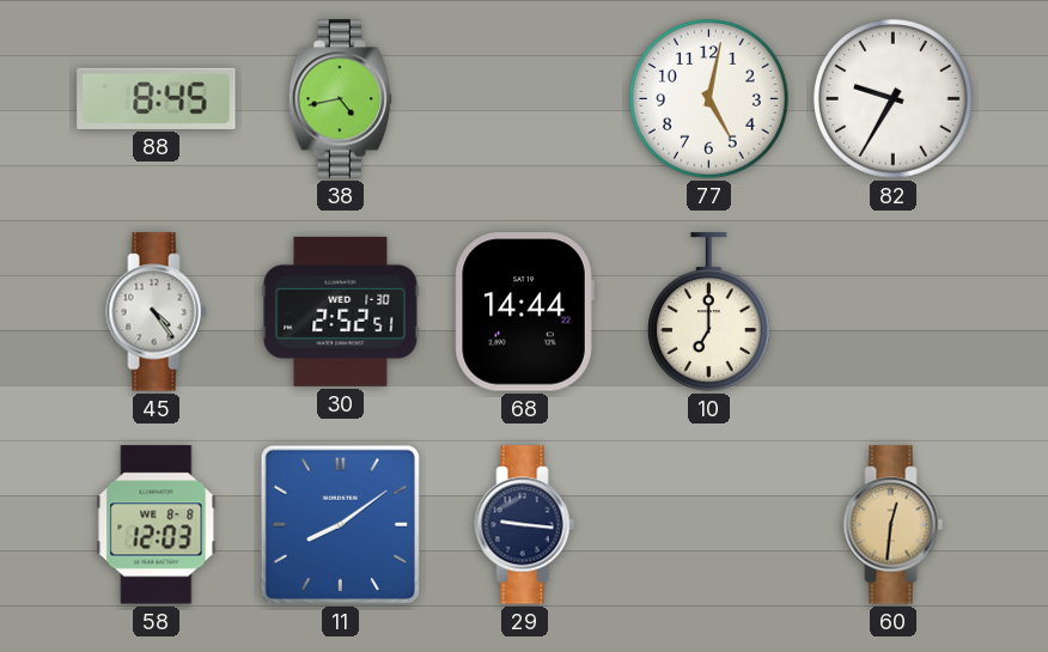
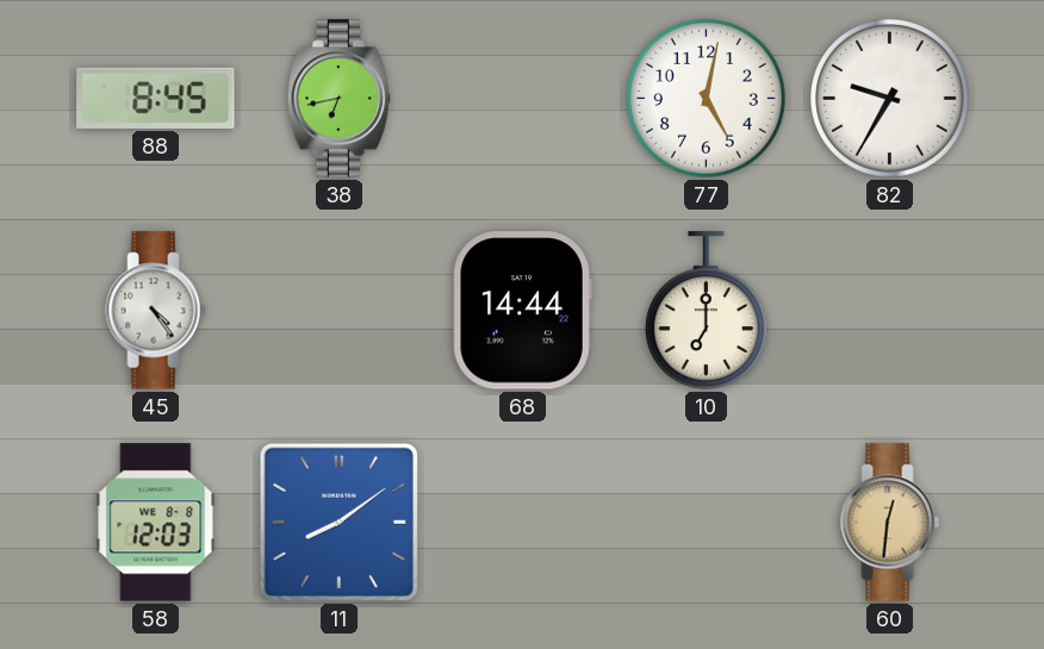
38: 4:43 -> 6:43 (338, 99)
30: 2:52 -> none (341, 311)
29: 9:16 -> none (525, 525)
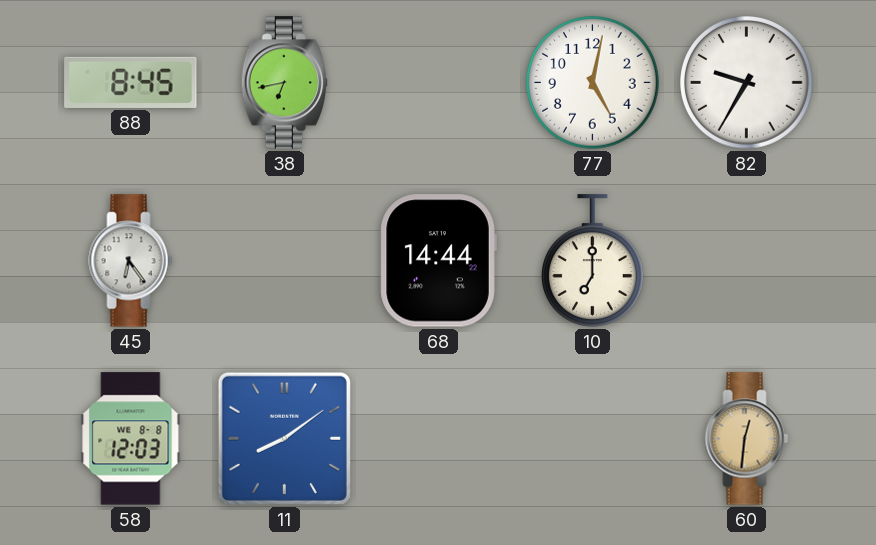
45: 4:24 -> 6:24 (131, 261)
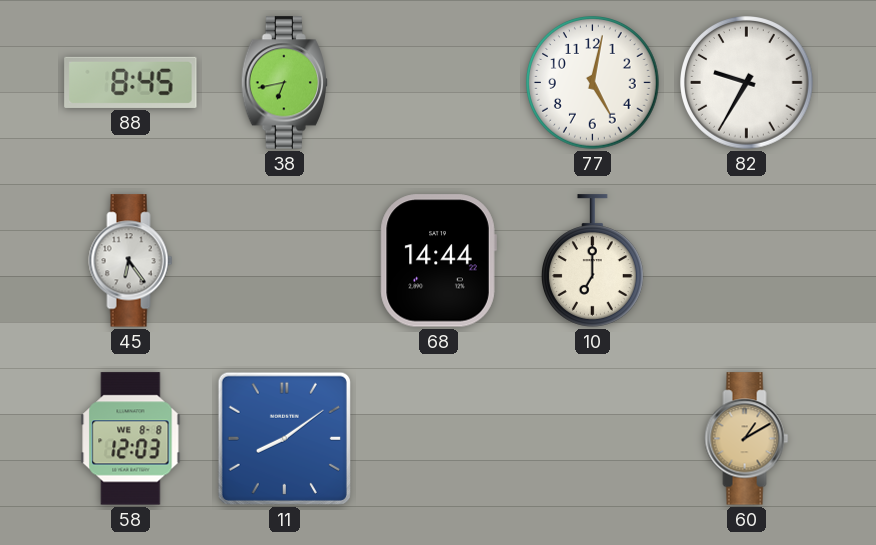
60: 12:31 -> 1:10 (747, 439)
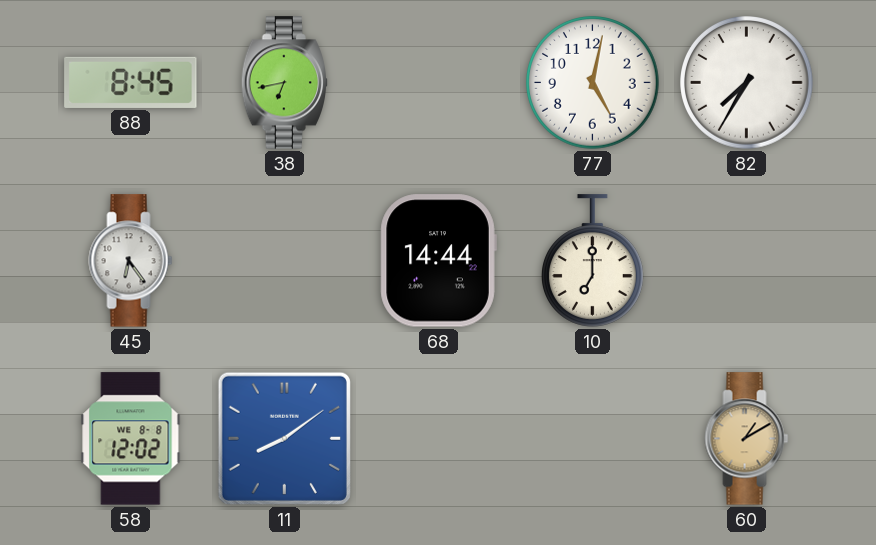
82: 9:35 -> 7:35 (747, 83)
58: 12:03 -> 12:02 (131, 439)
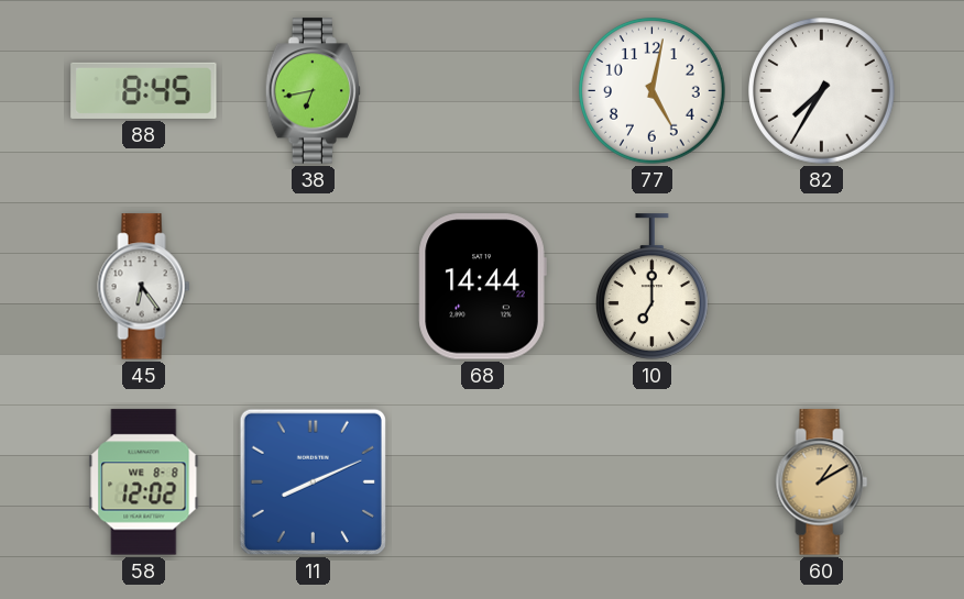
11: 8:09 -> 8:11 (313, 481)
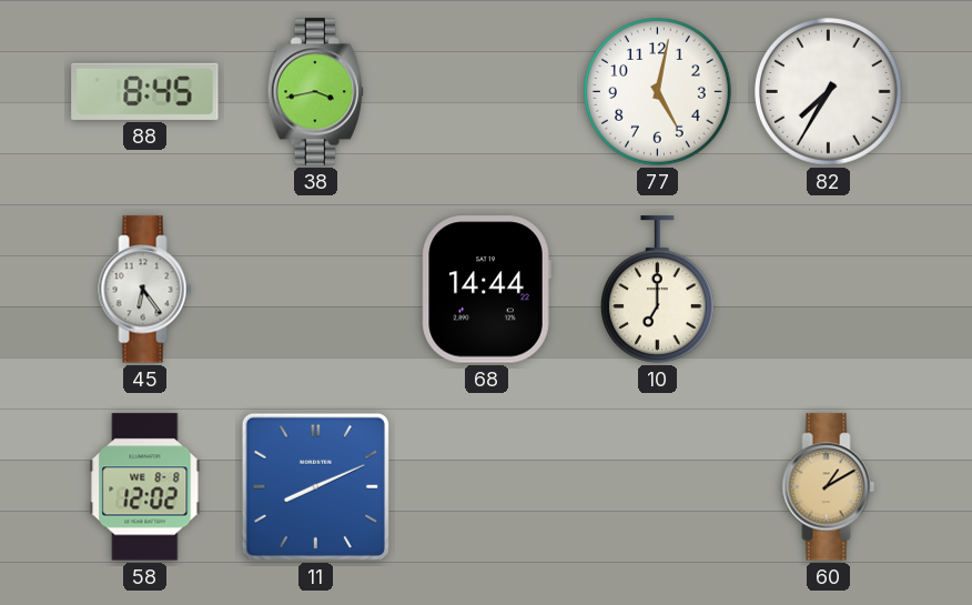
38: 6:43 -> 3:43 (315, 92)
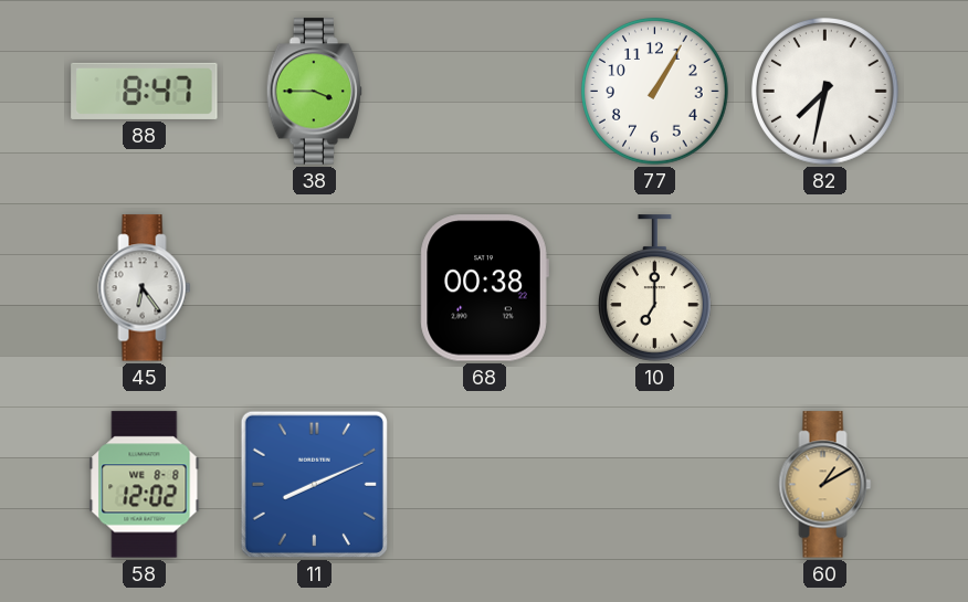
88: 8:45 -> 8:47 (145, 91)
38: 3:43 -> 3:45 (314, 92)
77: 5:02 -> 1:05 (655, 92)
82: 7:35 -> 7:32 (825, 92)
68: 14:44 -> 00:38 (484, 288)
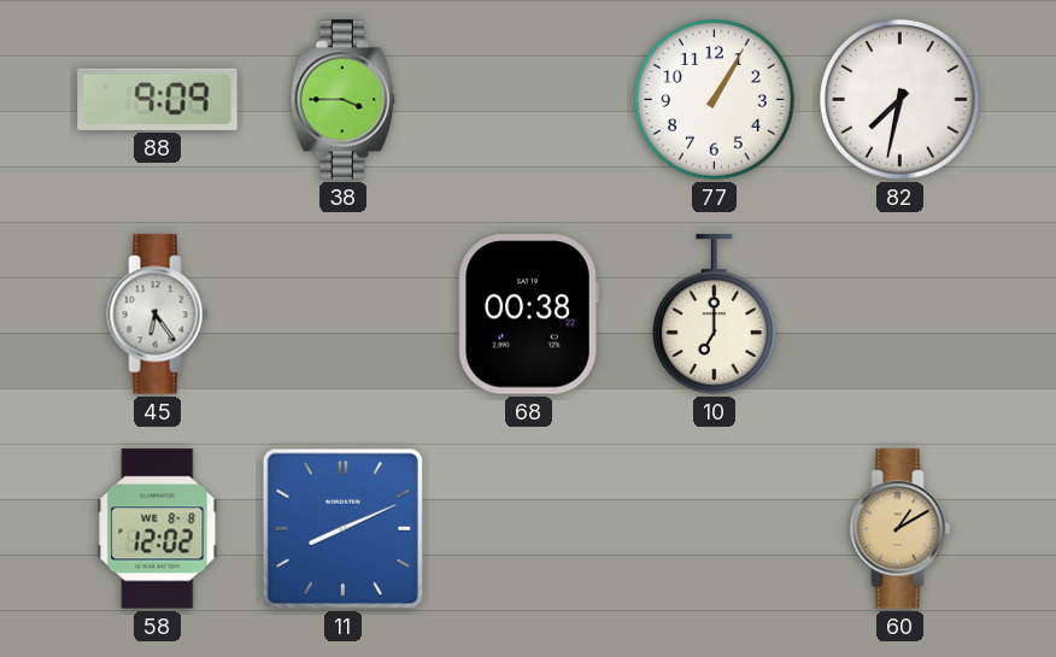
88: 8:47 -> 9:09 (158, 99)
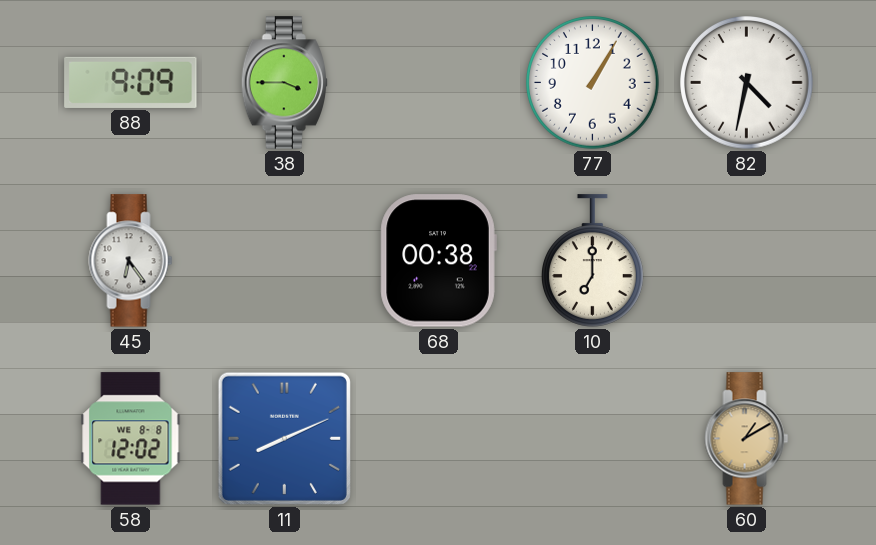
82: 7:32 -> 4:32 (747, 83)
